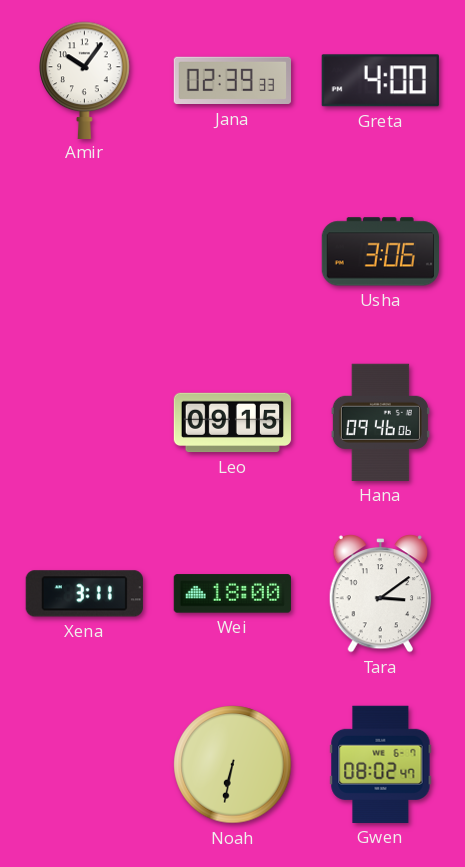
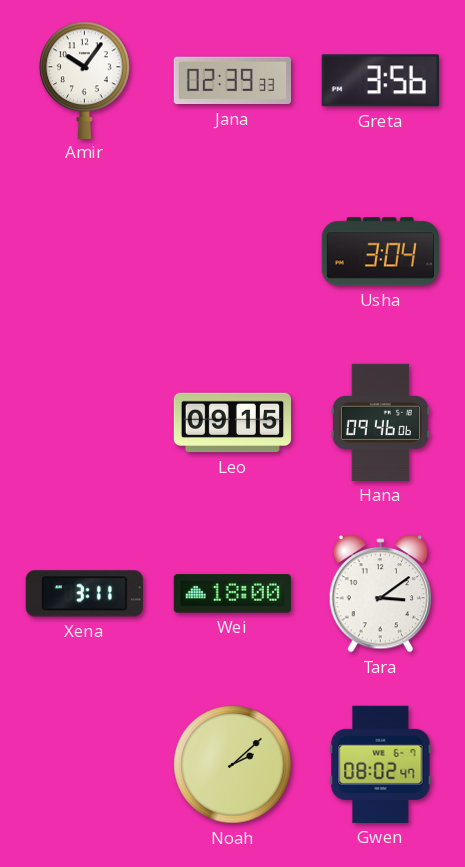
Greta: 4:00 -> 3:56 (380, 81)
Usha: 3:06 -> 3:04 (380, 252)
Noah: 6:32 -> 2:08 (233, 765)
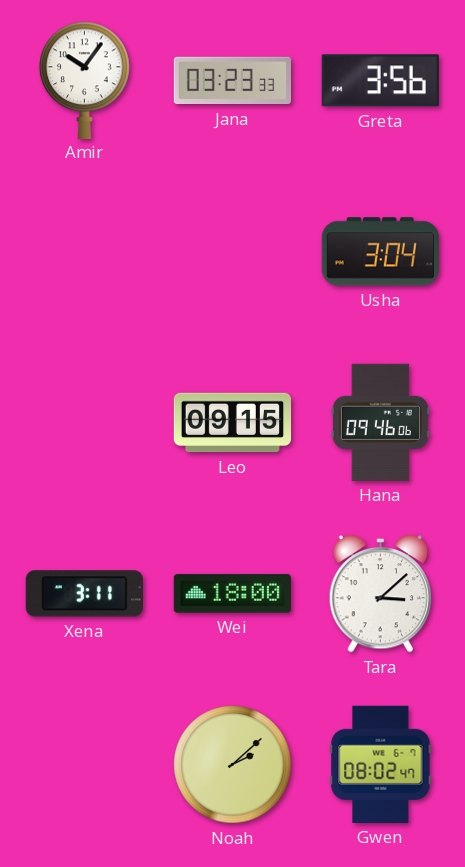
Jana: 02:39 -> 03:23 (232, 81)
Tara: 3:09 -> 3:08 (381, 594)
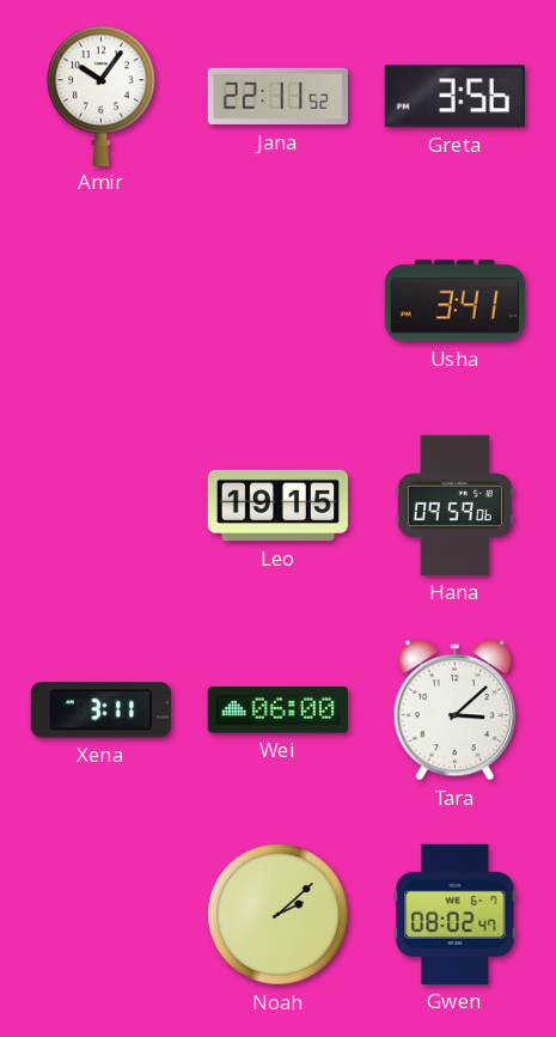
Jana: 03:23 -> 22:11 (277, 97)
Usha: 3:04 -> 3:41 (454, 301)
Leo: 09:15 -> 19:15 (279, 506)
Hana: 09:46 -> 09:59 (454, 505)
Wei: 18:00 -> 06:00 (277, 710)
